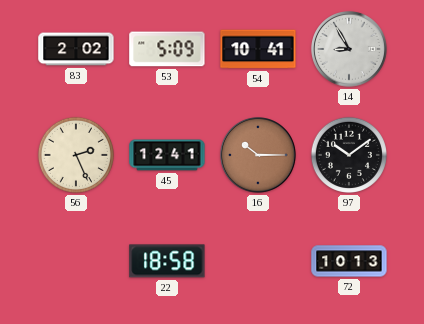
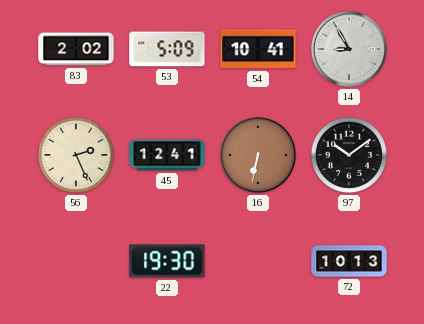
16: 10:15 -> 6:32 (258, 155)
22: 18:58 -> 19:30 (167, 261)
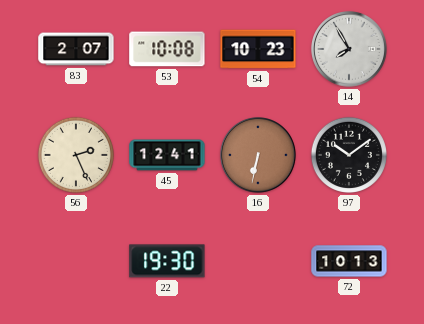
83: 2:02 -> 2:07 (76, 49)
53: 5:09 -> 10:08 (167, 49)
54: 10:41 -> 10:23 (258, 49)
14: 8:55 -> 7:55 (349, 49)
